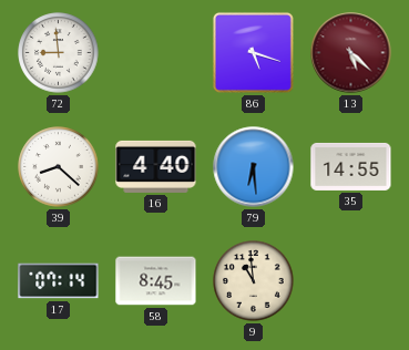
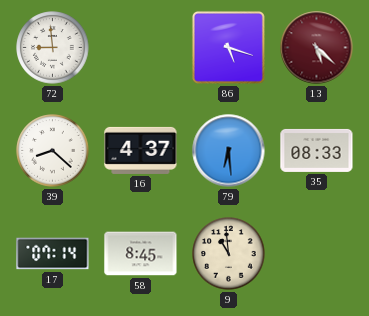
16: 4:40 -> 4:37 (141, 150)
35: 14:55 -> 08:33 (317, 150)
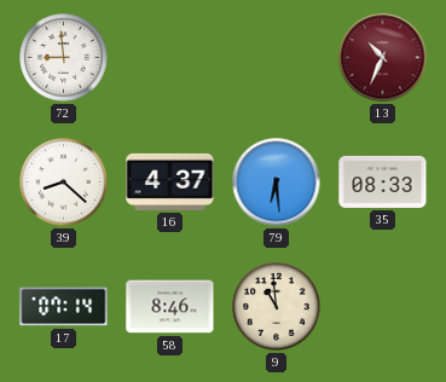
86: 5:18 -> none (228, 47)
13: 5:22 -> 10:34 (383, 58)
58: 8:45 -> 8:46 (170, 307)
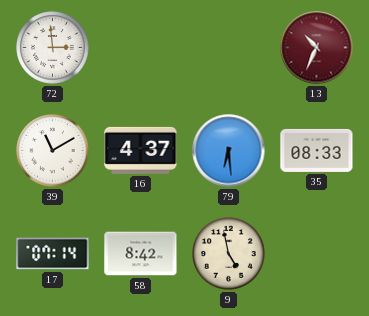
72: 8:59 -> 2:59 (53, 48)
39: 8:22 -> 11:10 (53, 151)
58: 8:46 -> 8:42 (141, 254)
9: 10:59 -> 4:58 (229, 254)
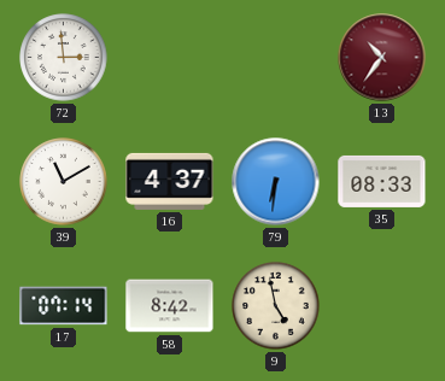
13: 10:34 -> 10:36 (382, 58)
79: 6:29 -> 6:31 (276, 182)
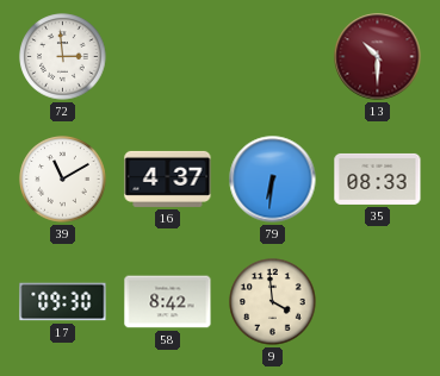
13: 10:36 -> 10:30 (378, 57)
17: 07:14 -> 09:30 (63, 302)
9: 4:58 -> 3:59 (273, 302)
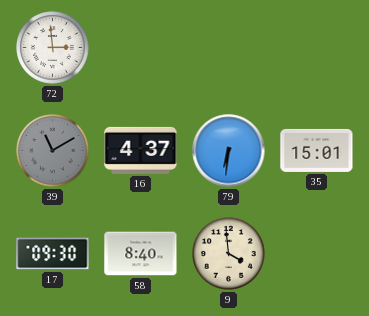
13: 10:30 -> none (378, 57)
39 dial: white -> grey (53, 151)
35: 08:33 -> 15:01 (317, 150)
58: 8:42 -> 8:40 (141, 254)
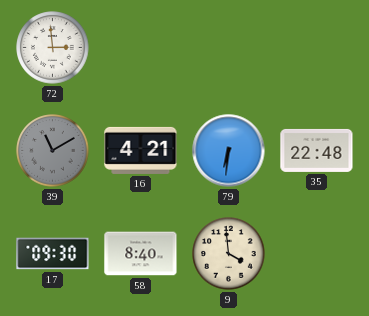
16: 4:37 -> 4:21 (141, 150)
35: 15:01 -> 22:48 (317, 150)
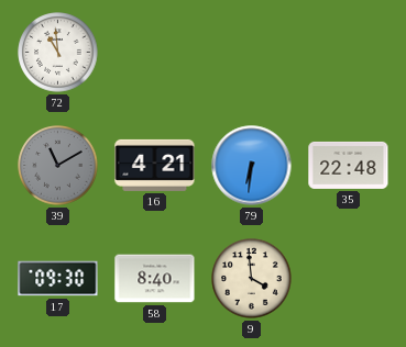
72: 2:59 -> 10:59 (58, 53)
